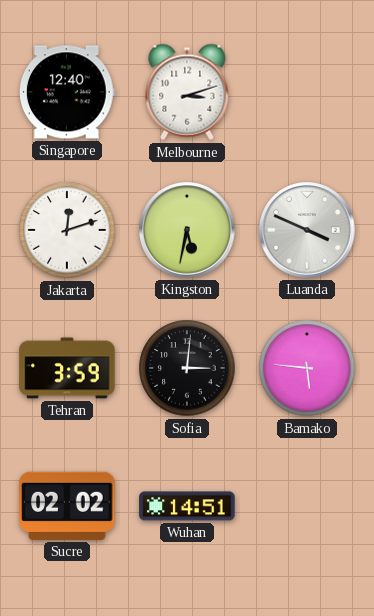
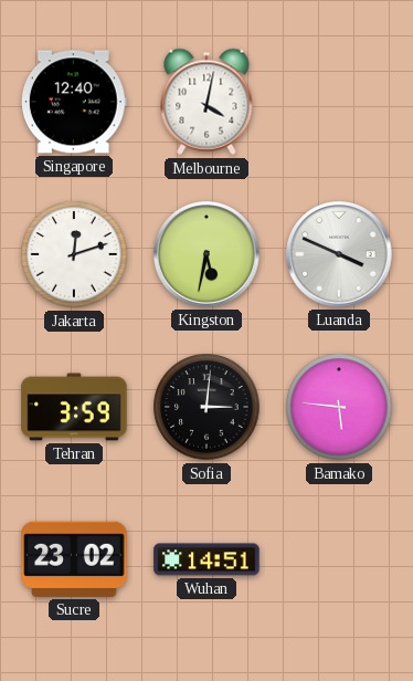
Melbourne: 3:12 -> 4:02 (206, 102)
Sucre: 02:02 -> 23:02 (74, 559)
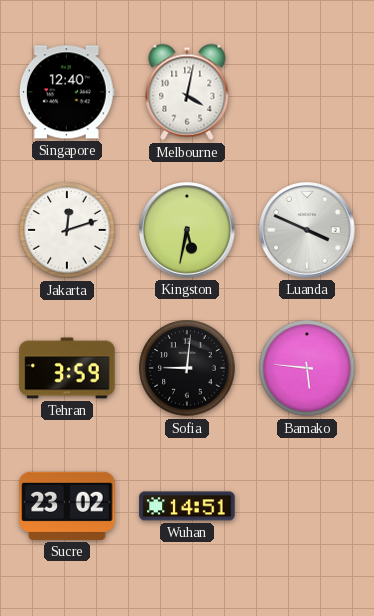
Sofia: 3:01 -> 9:01 (187, 368)
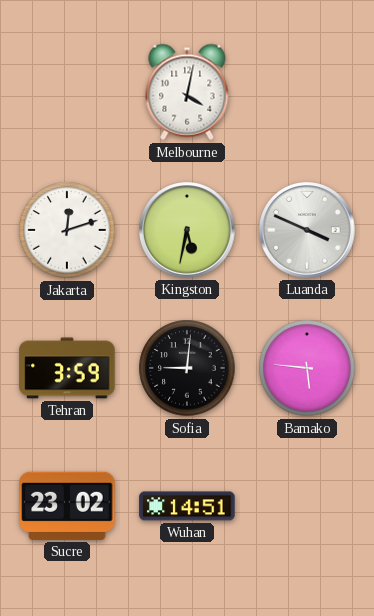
Singapore: 12:40 -> none (67, 92)
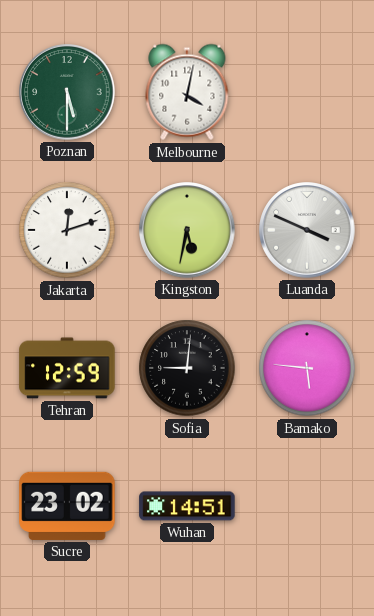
Poznan: none -> 5:30 (67, 92)
Tehran: 3:59 -> 12:59 (67, 368)
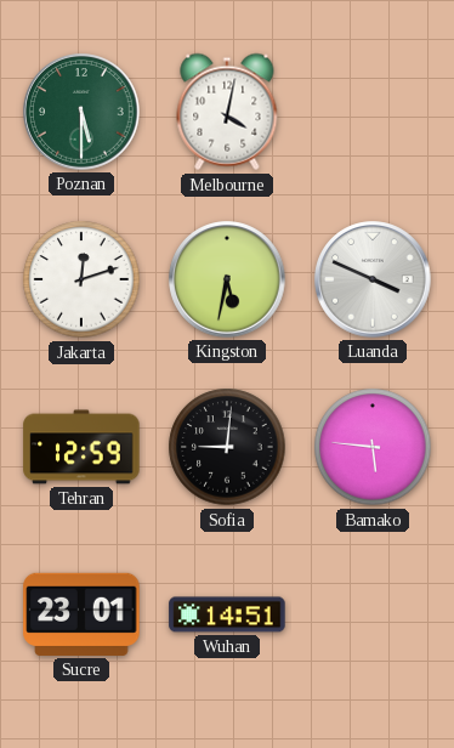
Sucre: 23:02 -> 23:01 (81, 614)
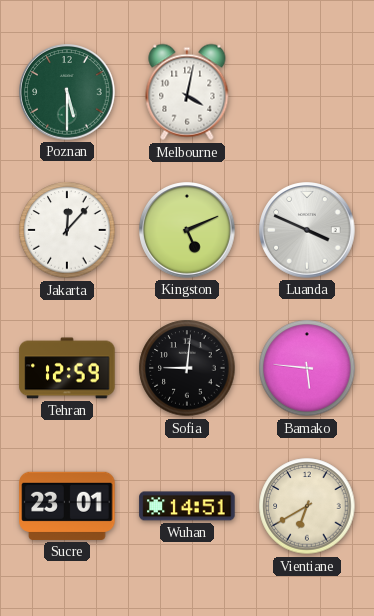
Jakarta: 12:12 -> 12:07 (67, 230)
Kingston: 5:32 -> 5:11 (187, 230)
Vientiane: none -> 6:40 (307, 506)
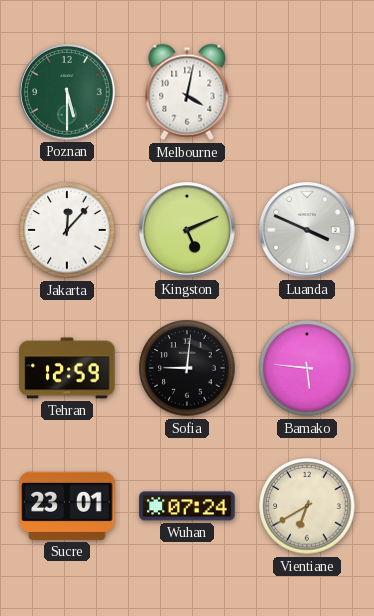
Wuhan: 14:51 -> 07:24 (187, 506)
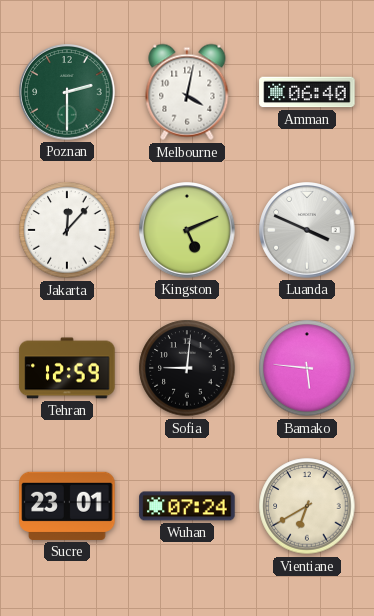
Poznan: 5:30 -> 2:30 (67, 92)
Amman: none -> 06:40 (307, 92)
